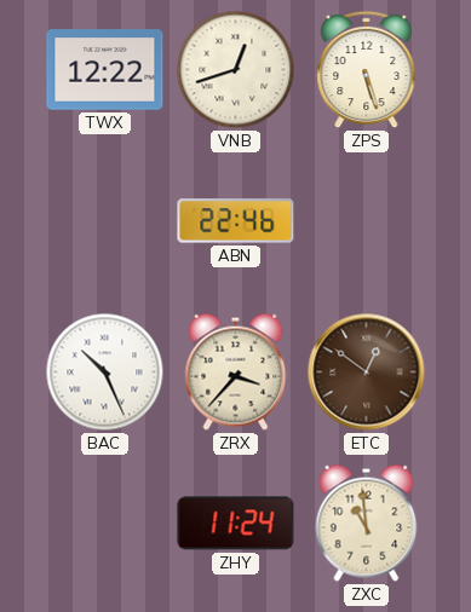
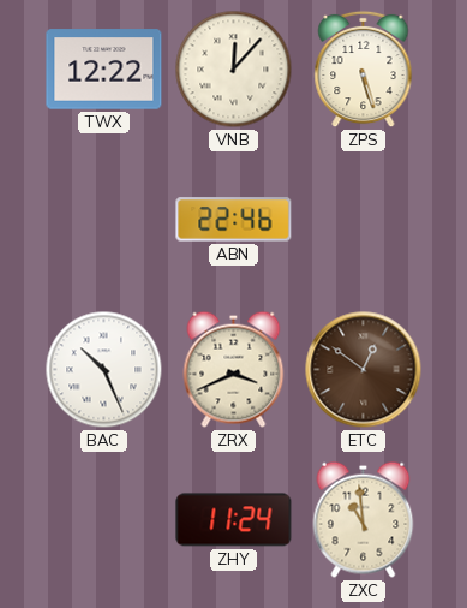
VNB: 12:42 -> 12:07 (234, 70)
ZRX: 3:37 -> 3:41 (234, 369)
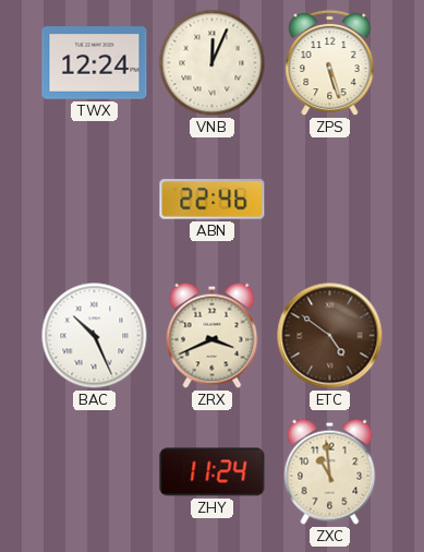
TWX: 12:22 -> 12:24 (95, 63)
VNB: 12:07 -> 12:04 (213, 63)
ETC: 12:51 -> 4:51 (330, 336)
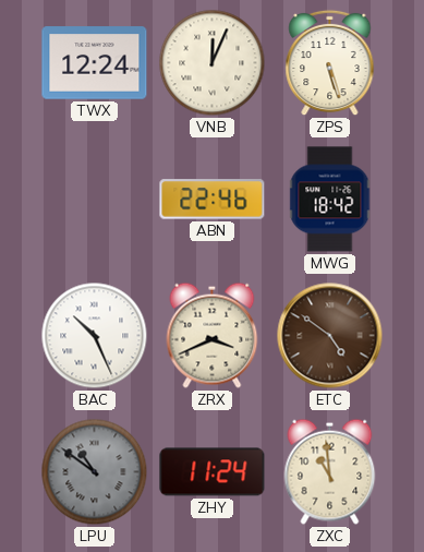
MWG: none -> 18:42 (330, 200)
LPU: none -> 10:51 (95, 472)
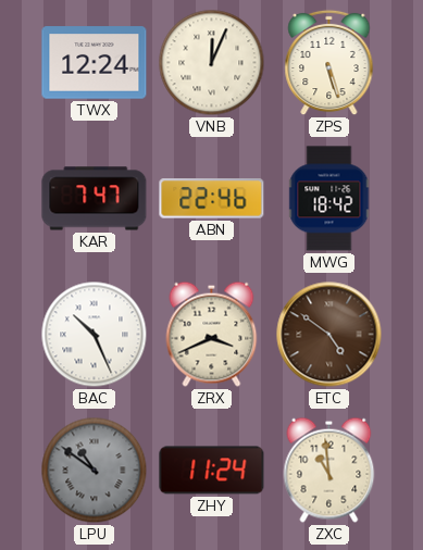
KAR: none -> 7:47 (95, 199)
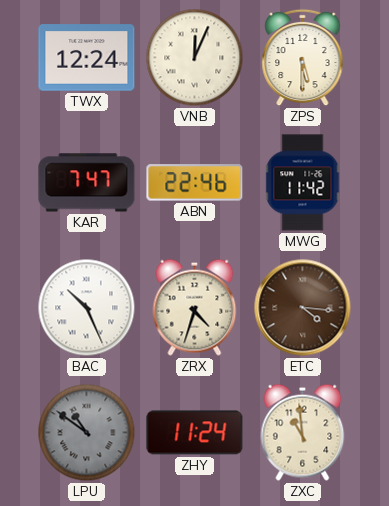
ZPS: 5:27 -> 5:30 (303, 58)
MWG: 18:42 -> 11:42 (303, 183)
ZRX: 3:41 -> 4:33 (195, 307)
ETC: 4:51 -> 4:16 (303, 308)
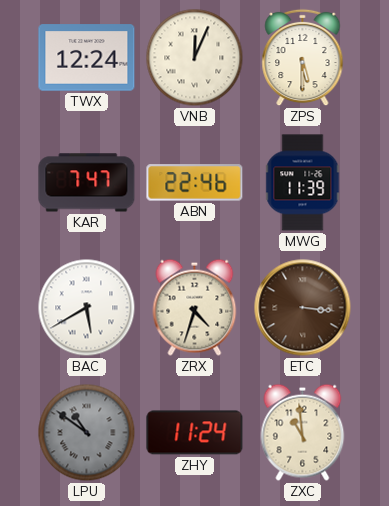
MWG: 11:42 -> 11:39 (303, 183)
BAC: 10:26 -> 5:40 (87, 308)
ETC: 4:16 -> 3:16 (303, 308)
